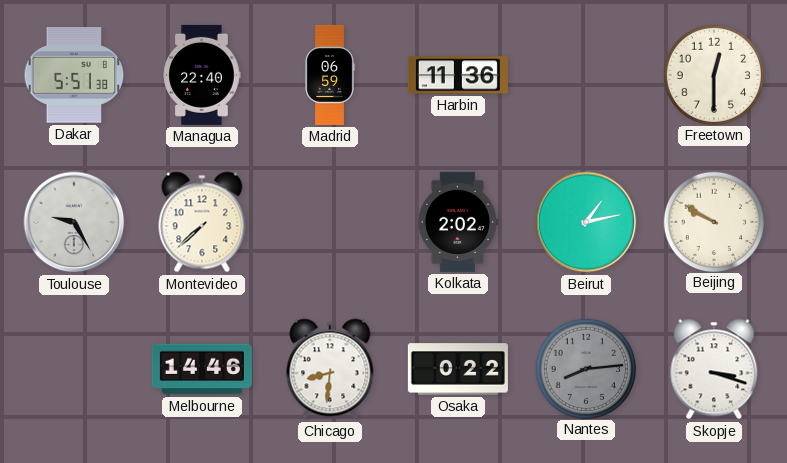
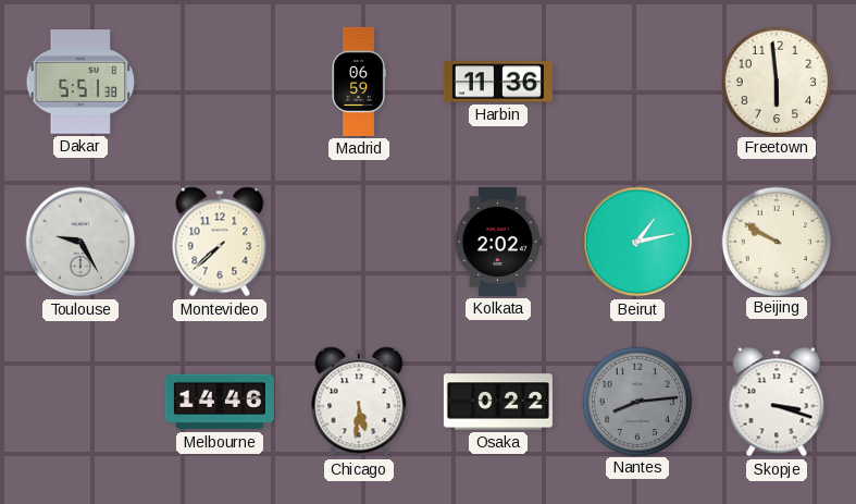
Managua: 22:40 -> none (202, 75)
Freetown: 12:30 -> 5:59 (776, 81)
Chicago: 8:31 -> 5:31 (359, 402)
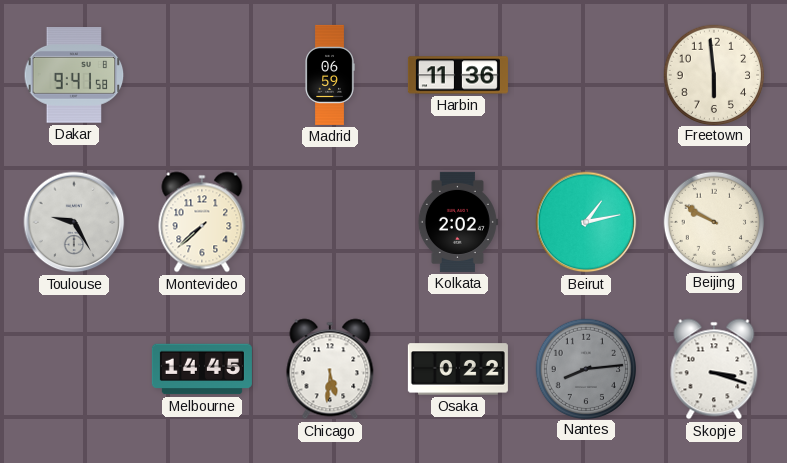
Dakar: 5:51 -> 9:41 (74, 76)
Melbourne: 14:46 -> 14:45 (202, 369)
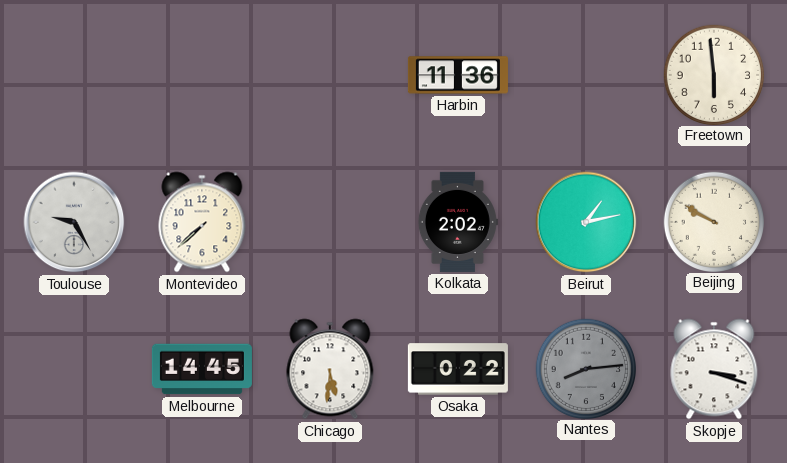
Dakar: 9:41 -> none (74, 76)
Madrid: 06:59 -> none (330, 75)
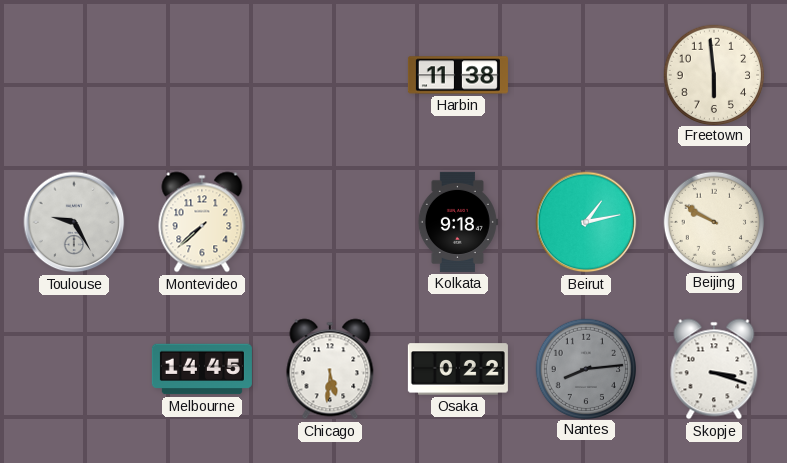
Harbin: 11:36 -> 11:38 (458, 75)
Kolkata: 2:02 -> 9:18 (458, 222)
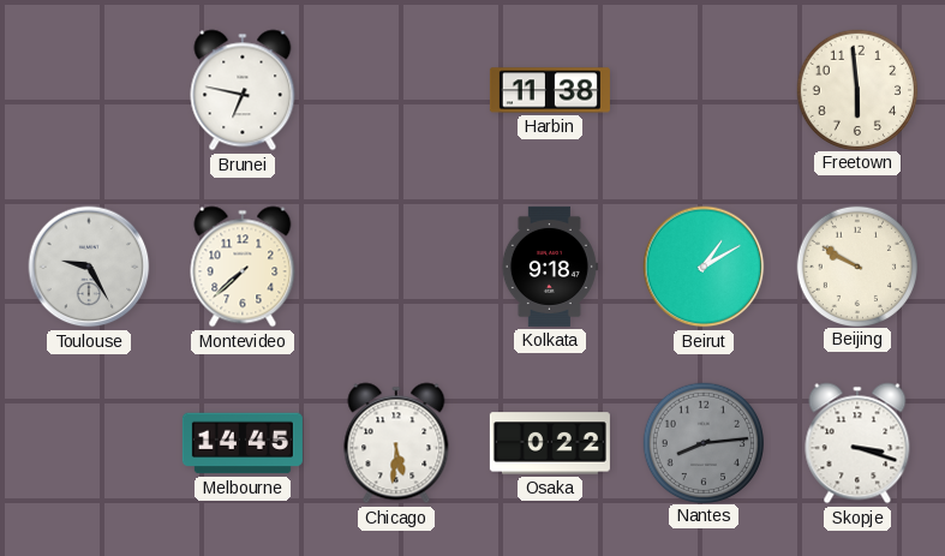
Brunei: none -> 6:47 (243, 90)
Beirut: 1:13 -> 1:10 (704, 267)
